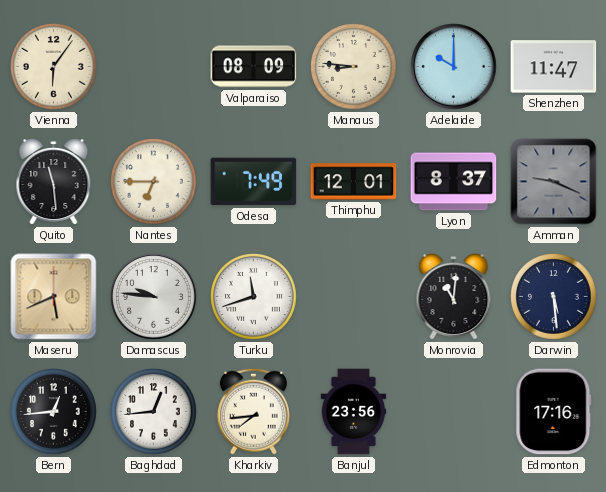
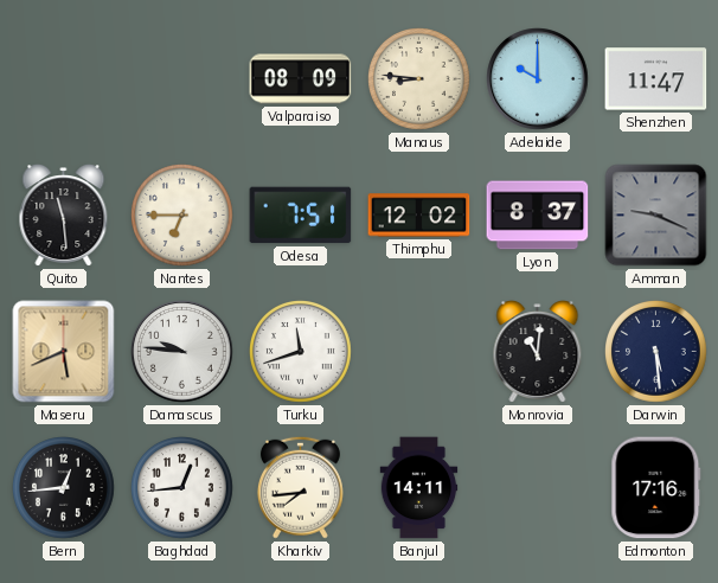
Vienna: 6:06 -> none (54, 67)
Odesa: 7:49 -> 7:51 (301, 216)
Thimphu: 12:01 -> 12:02 (419, 216)
Banjul: 23:56 -> 14:11 (419, 488)
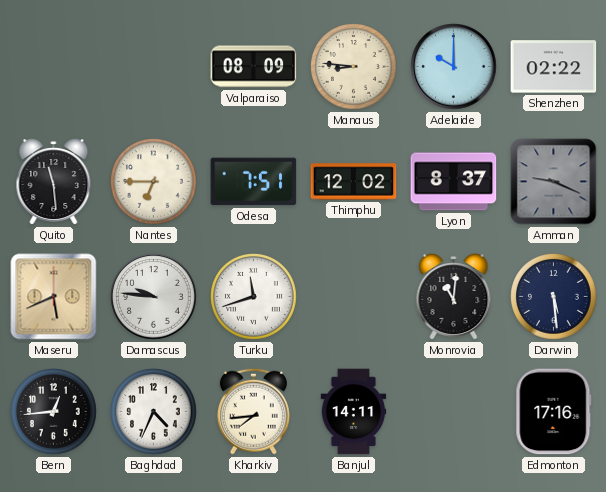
Shenzhen: 11:47 -> 02:22 (554, 67)
Baghdad: 12:44 -> 4:34 (154, 412)
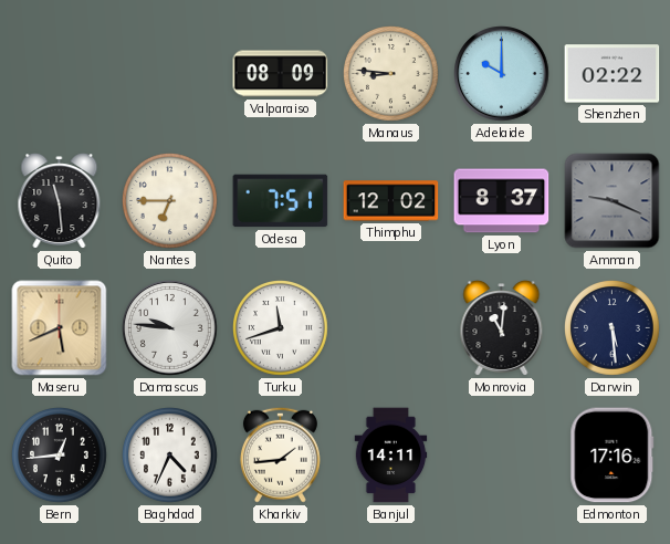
Kharkiv: 7:44 -> 1:44 (280, 454)
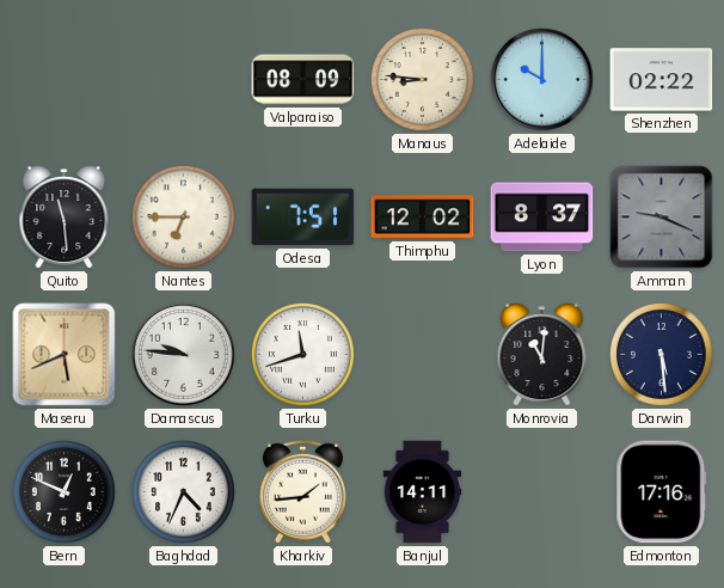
Bern: 12:44 -> 12:49 (65, 492)
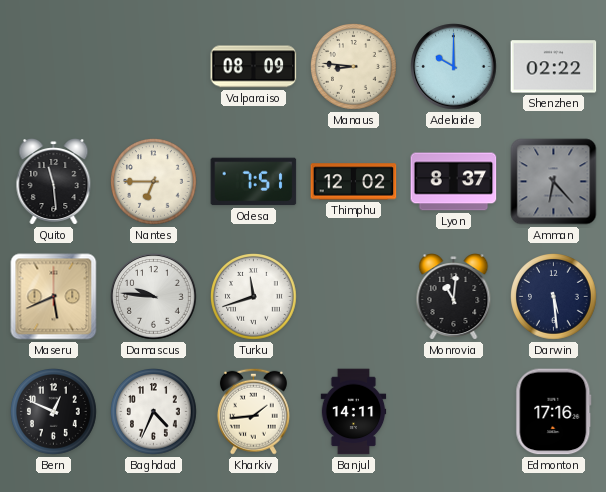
Amman: 9:19 -> 6:23 (554, 182)
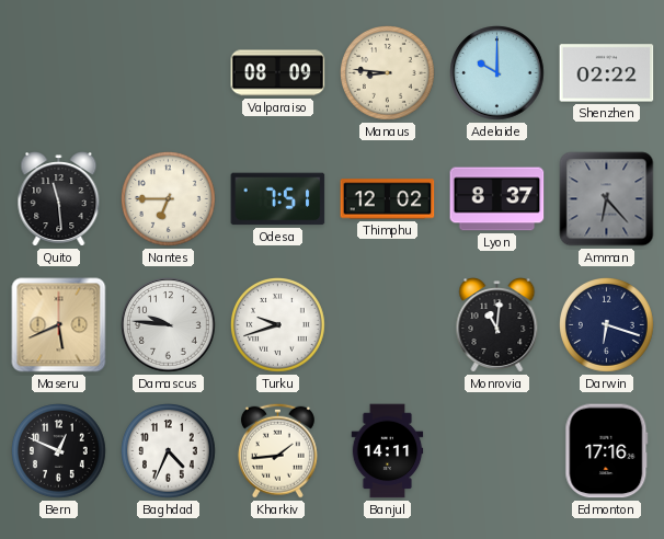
Turku: 11:42 -> 9:42 (278, 325)
Darwin: 5:29 -> 6:18 (607, 325)
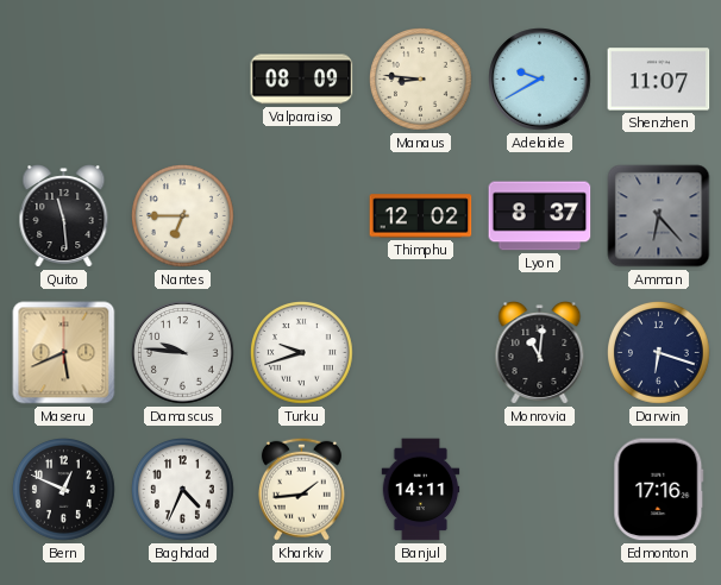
Adelaide: 10:00 -> 9:40 (540, 80)
Shenzhen: 02:22 -> 11:07 (659, 80)
Odesa: 7:51 -> none (278, 199)
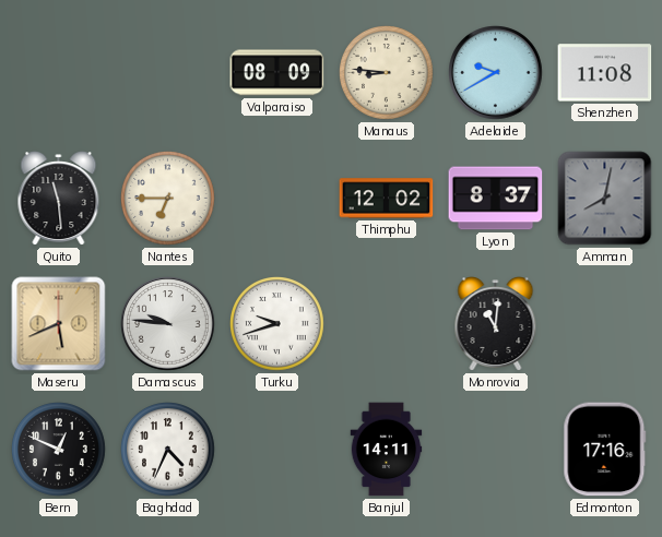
Shenzhen: 11:07 -> 11:08 (605, 73)
Amman: 6:23 -> 8:02 (605, 199)
Darwin: 6:18 -> none (659, 353)
Kharkiv: 1:44 -> none (301, 489)
